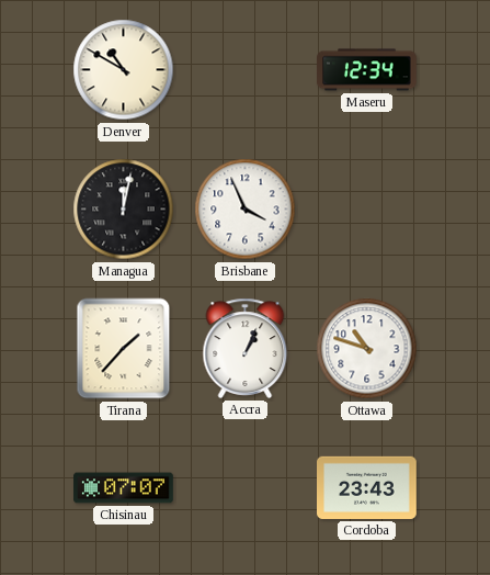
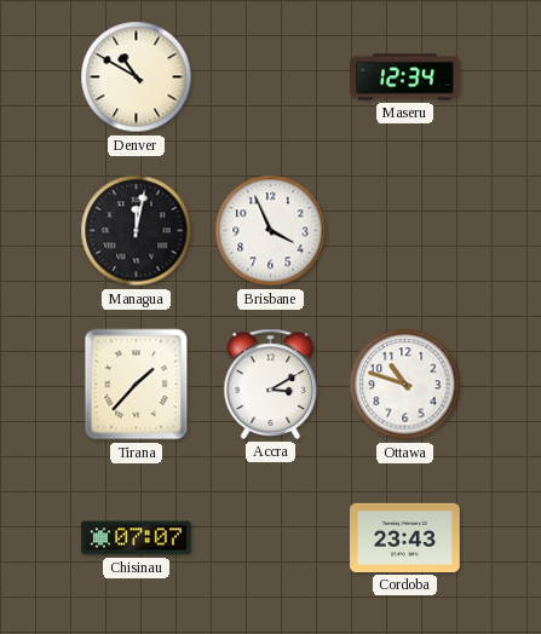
Accra: 1:04 -> 3:10 (271, 384)
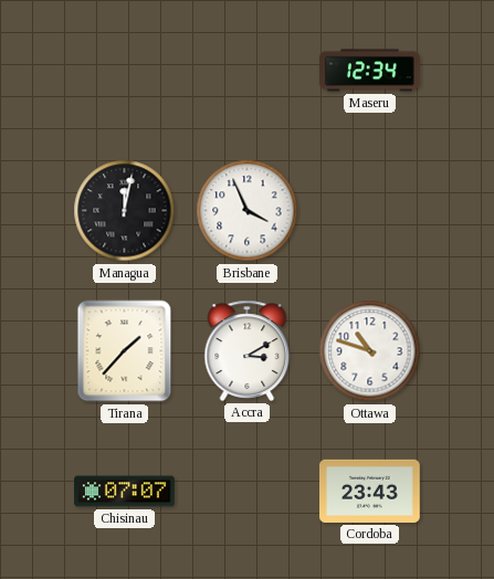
Denver: 10:50 -> none (137, 77)
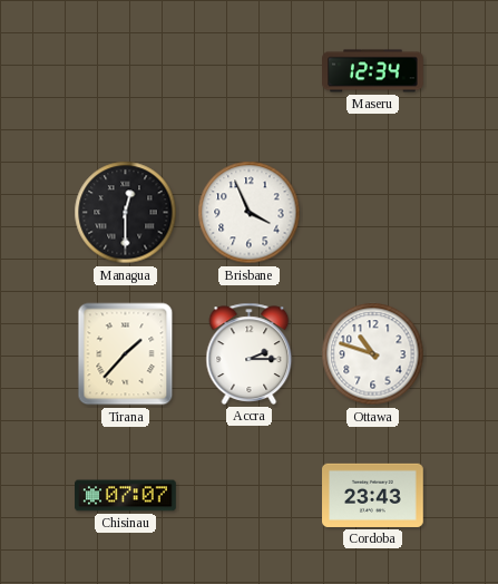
Managua: 12:02 -> 12:30 (126, 213)
Accra: 3:10 -> 2:15 (250, 353)
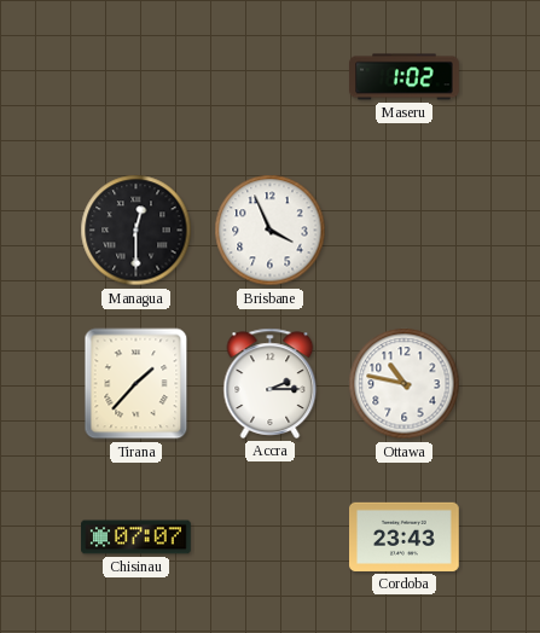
Maseru: 12:34 -> 1:02 (405, 77)
Ottawa: 10:48 -> 10:47 (405, 384)
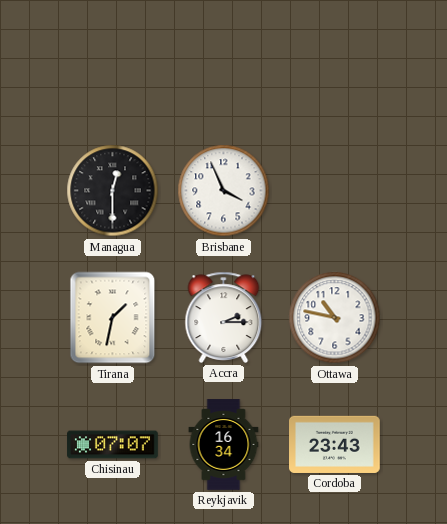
Maseru: 1:02 -> none (405, 77)
Tirana: 1:37 -> 1:32 (113, 318)
Reykjavik: none -> 16:34 (224, 445)
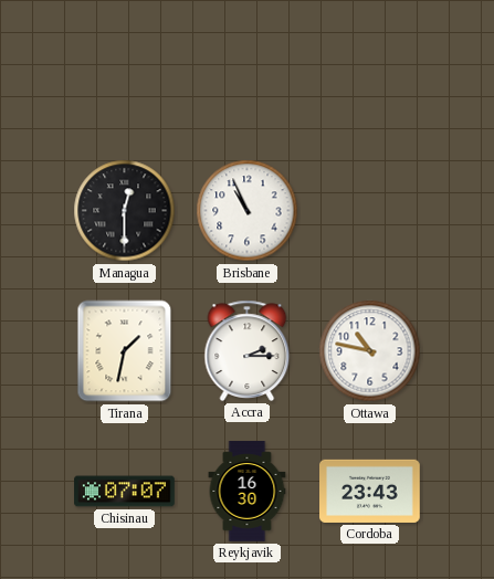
Brisbane: 3:56 -> 10:56 (248, 211)
Reykjavik: 16:34 -> 16:30 (248, 492)
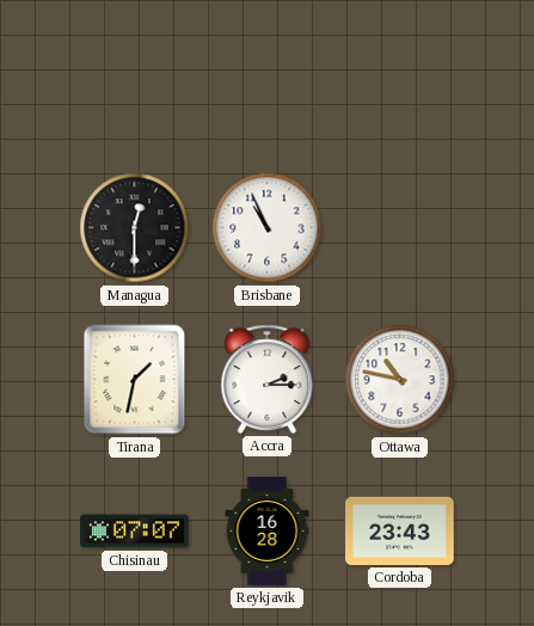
Reykjavik: 16:30 -> 16:28 (268, 532)
